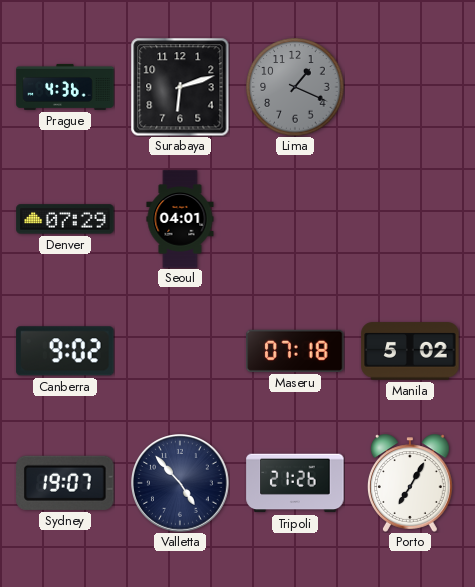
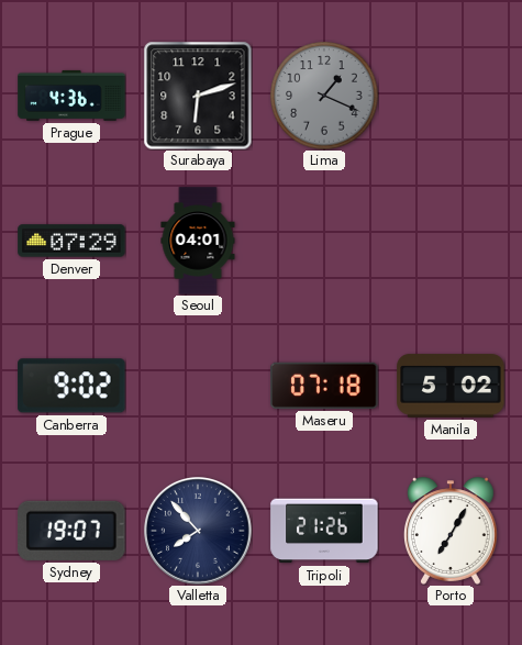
Valletta: 4:53 -> 7:53 (199, 532)
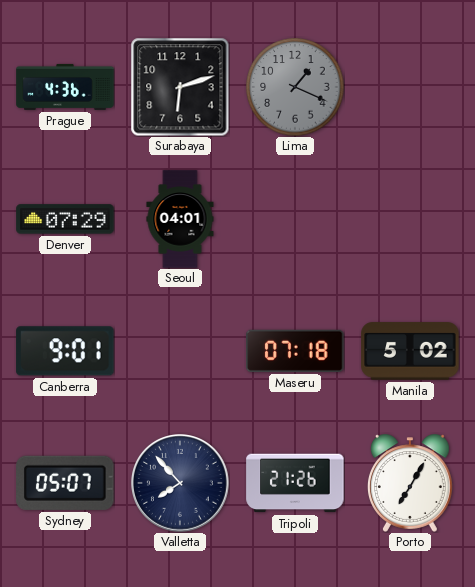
Canberra: 9:02 -> 9:01 (65, 351)
Sydney: 19:07 -> 05:07 (65, 483)
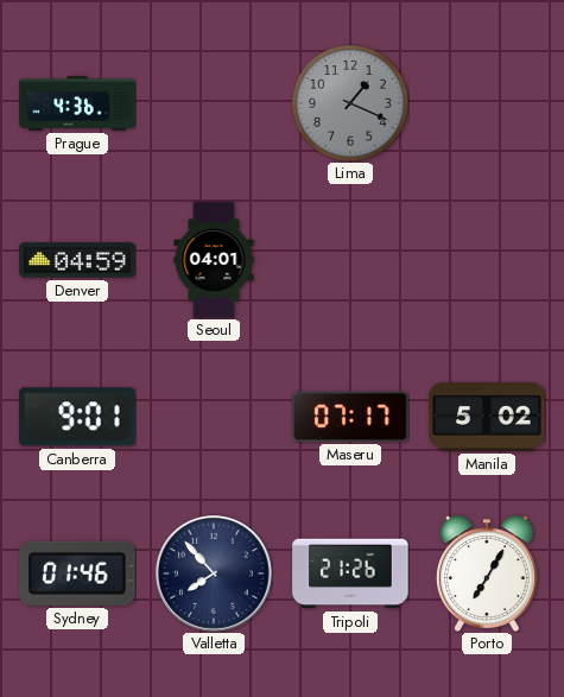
Surabaya: 6:12 -> none (180, 87)
Denver: 07:29 -> 04:59 (77, 260)
Maseru: 07:18 -> 07:17 (350, 417)
Sydney: 05:07 -> 01:46 (77, 574)
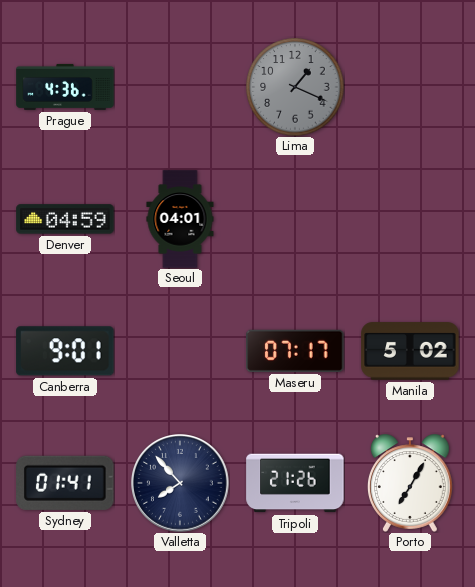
Sydney: 01:46 -> 01:41 (65, 483)
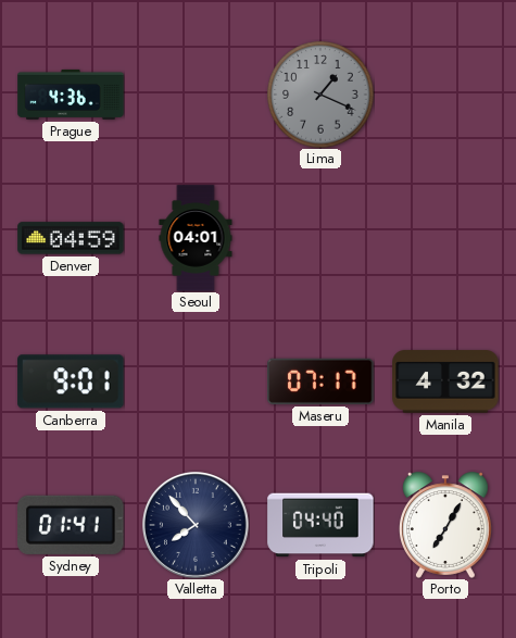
Manila: 5:02 -> 4:32 (445, 381)
Tripoli: 21:26 -> 04:40 (320, 525)
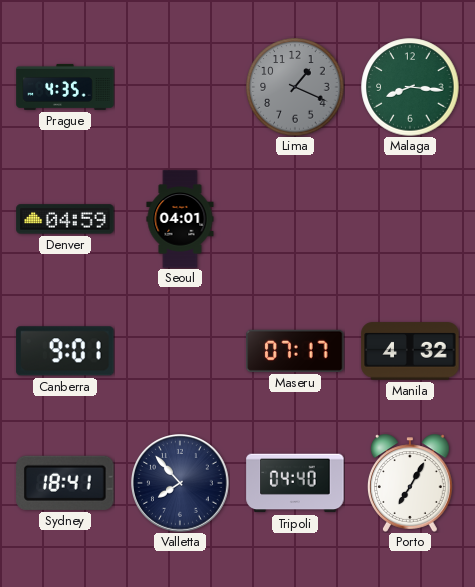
Prague: 4:36 -> 4:35 (65, 87)
Malaga: none -> 8:16 (410, 87)
Sydney: 01:41 -> 18:41 (65, 483)
